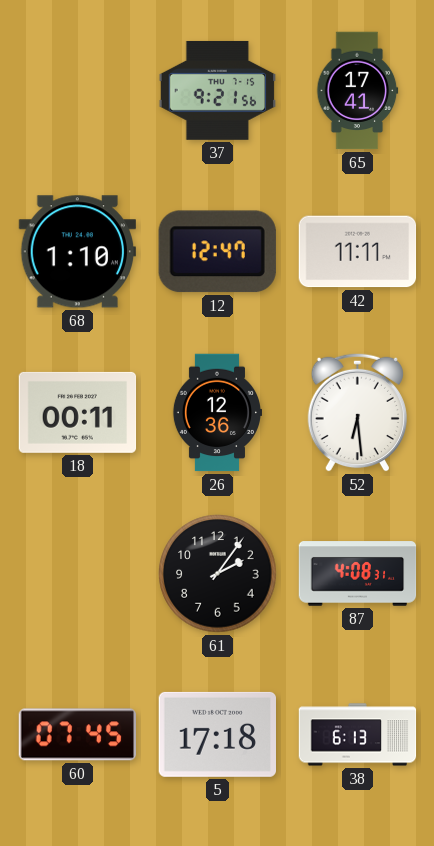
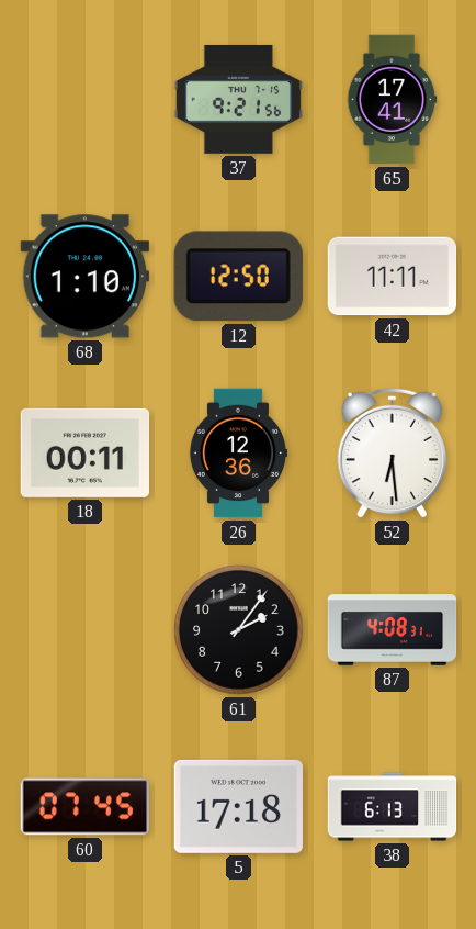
12: 12:47 -> 12:50 (238, 277)
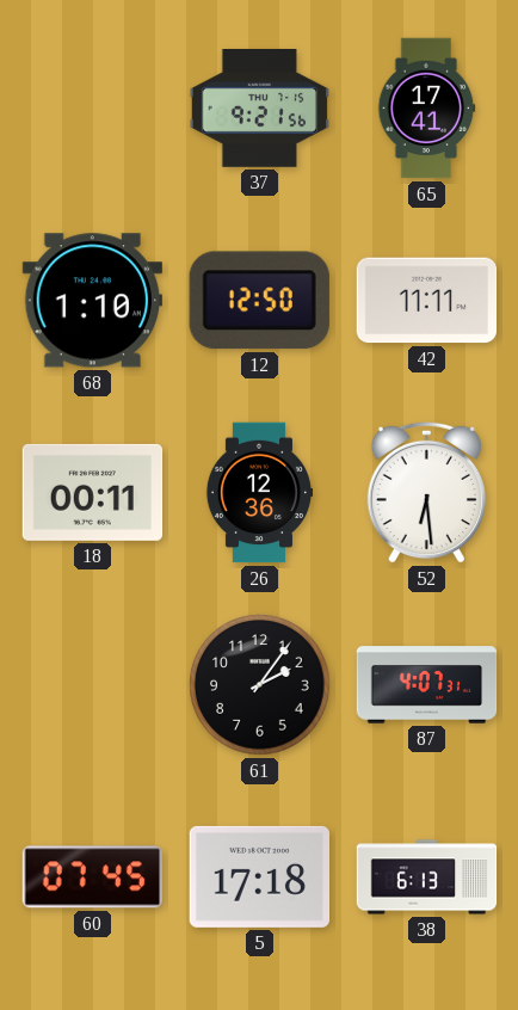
87: 4:08 -> 4:07 (427, 685)
